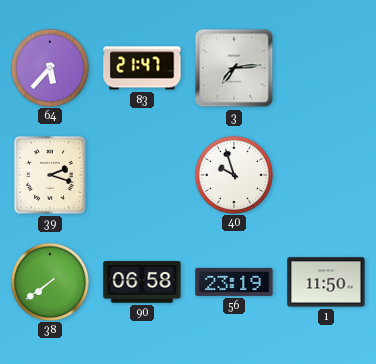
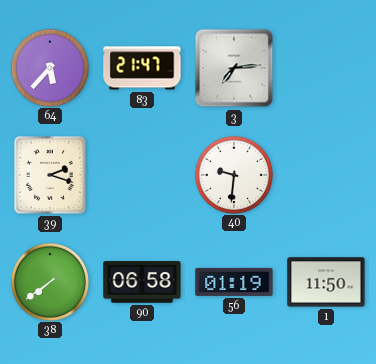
40: 9:57 -> 9:31 (234, 174)
56: 23:19 -> 01:19 (234, 282)
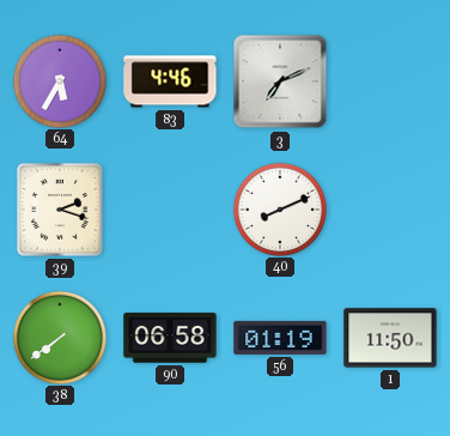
64: 5:37 -> 5:35 (60, 80)
83: 21:47 -> 4:46 (170, 81)
3: 7:14 -> 7:11 (280, 81)
40: 9:31 -> 8:11 (280, 208)
